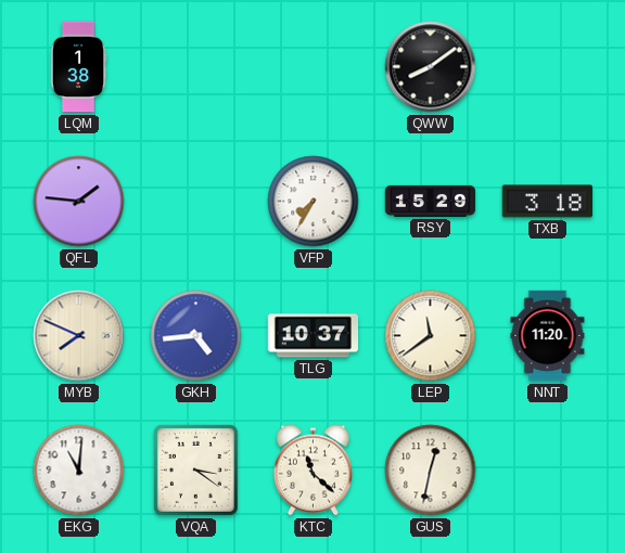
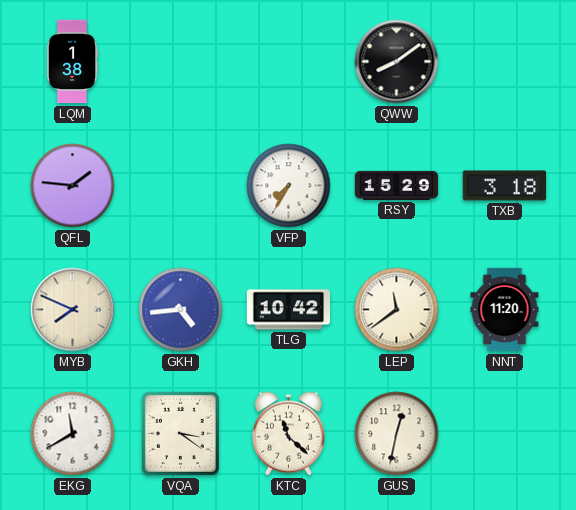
TLG: 10:37 -> 10:42 (289, 310)
EKG: 11:01 -> 11:40 (73, 434)
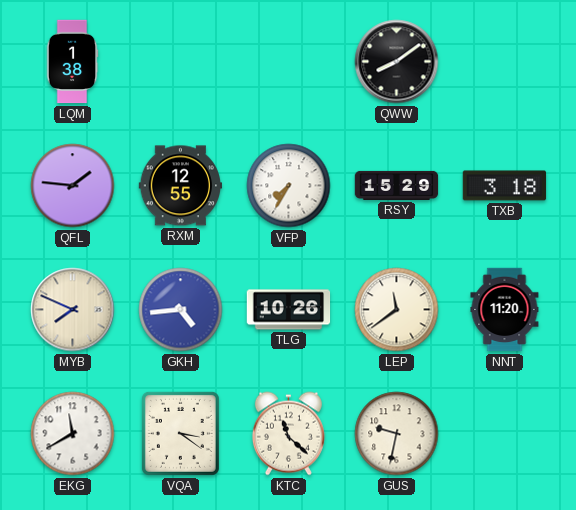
RXM: none -> 12:55 (181, 186)
TLG: 10:42 -> 10:26 (289, 310)
GUS: 12:32 -> 9:32 (397, 434)
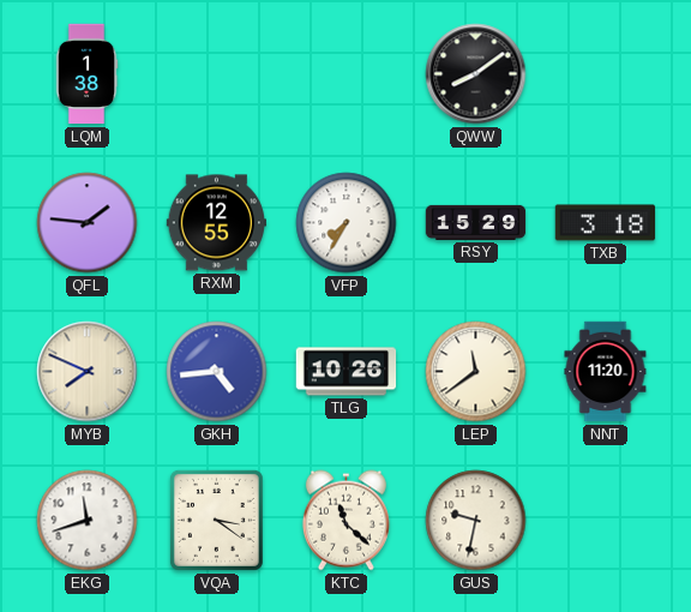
EKG: 11:40 -> 11:42 (88, 521)
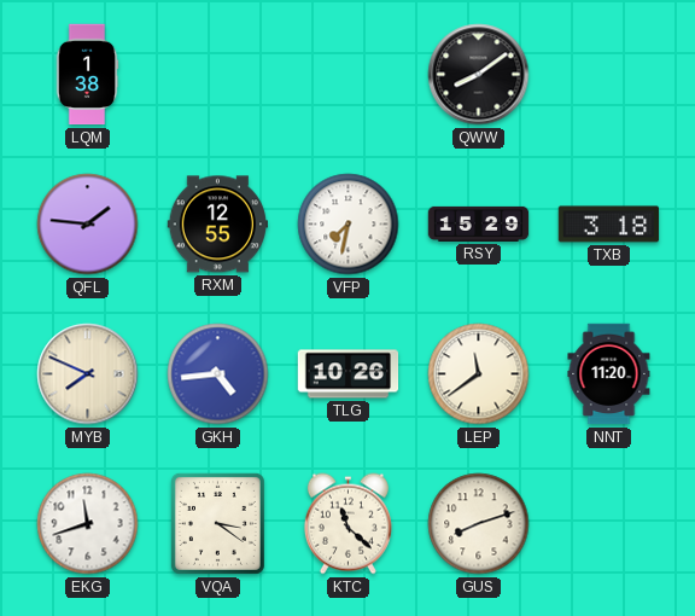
VFP: 7:35 -> 7:32 (349, 225)
GUS: 9:32 -> 8:12 (479, 524)
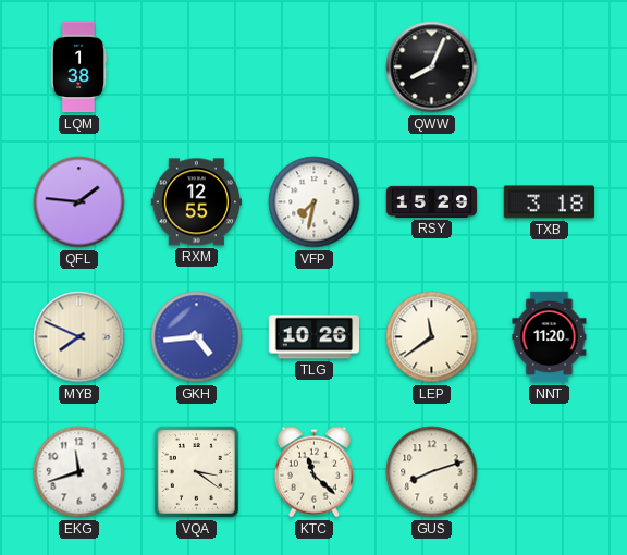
QWW: 8:09 -> 8:04 (432, 67)
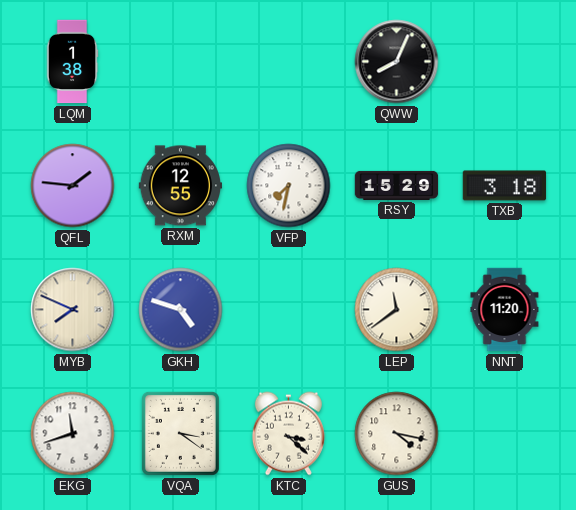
GKH: 4:44 -> 4:48 (181, 310)
TLG: 10:26 -> none (315, 337)
KTC: 11:22 -> 3:22 (288, 434)
GUS: 8:12 -> 4:17 (397, 434)
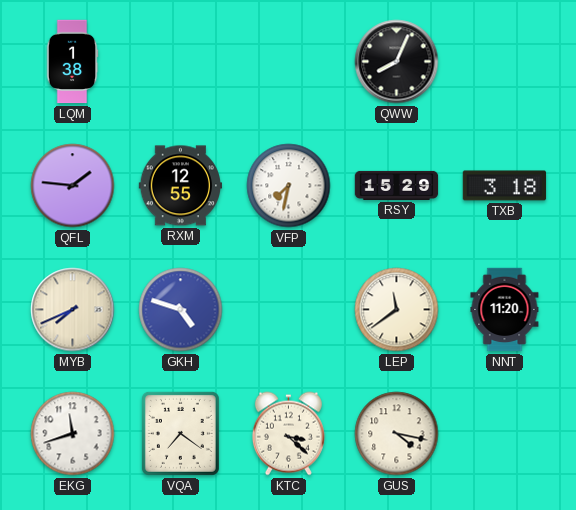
MYB: 7:49 -> 7:41 (73, 310)
VQA: 3:21 -> 7:21 (180, 433)
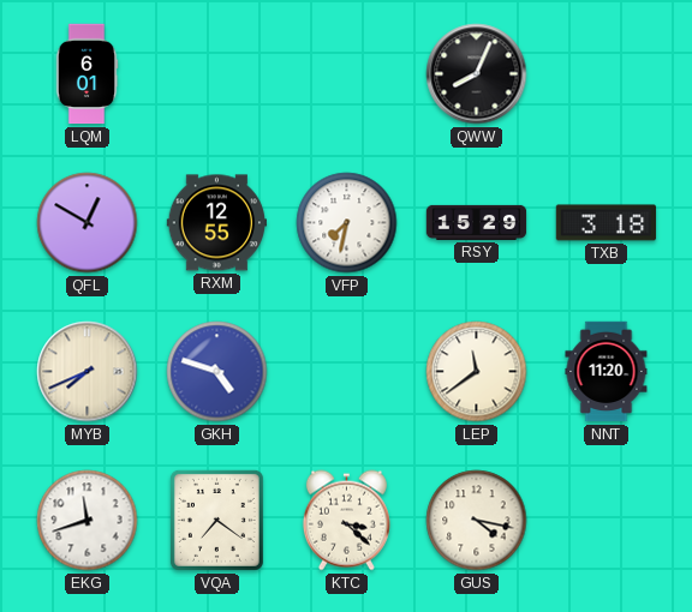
LQM: 1:38 -> 6:01 (86, 74)
QFL: 1:46 -> 12:50 (88, 223)
